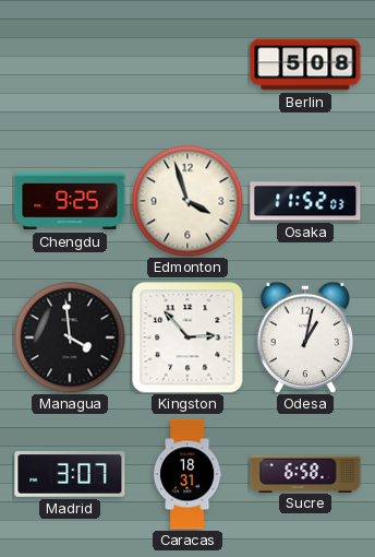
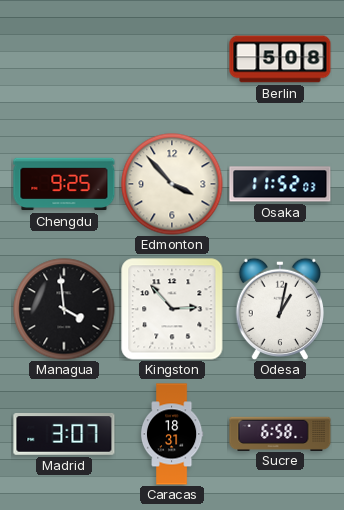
Edmonton: 3:57 -> 3:53 (172, 184)
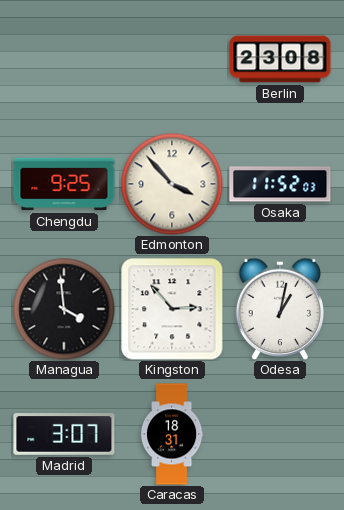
Berlin: 5:08 -> 23:08 (280, 59)
Sucre: 6:58 -> none (280, 433)
